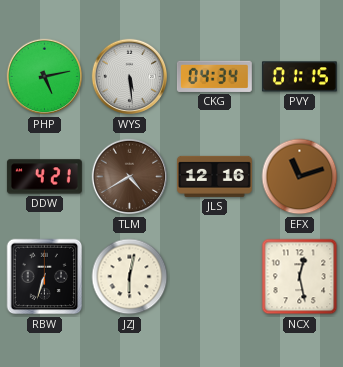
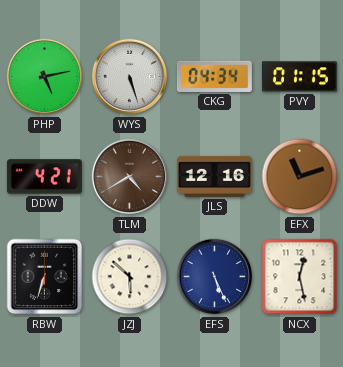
WYS: 5:29 -> 5:27 (130, 77)
JZJ: 6:02 -> 5:52 (130, 277)
EFS: none -> 5:26 (215, 277)
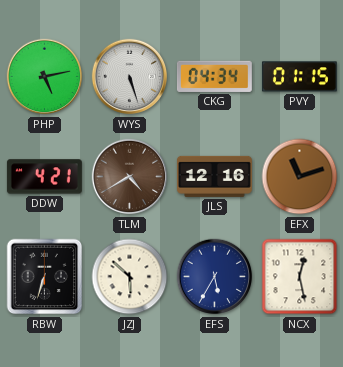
EFS: 5:26 -> 5:35 (215, 277)
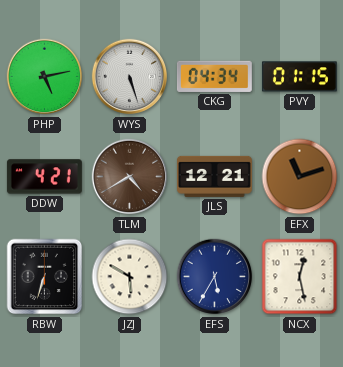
JLS: 12:16 -> 12:21 (214, 176)
JZJ: 5:52 -> 5:50 (130, 277)
